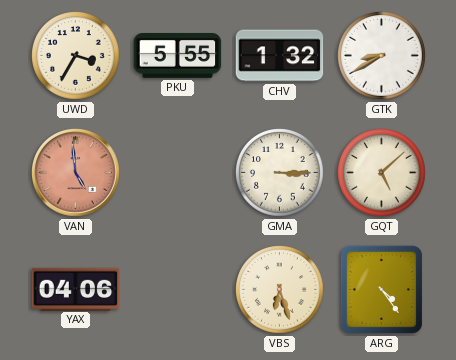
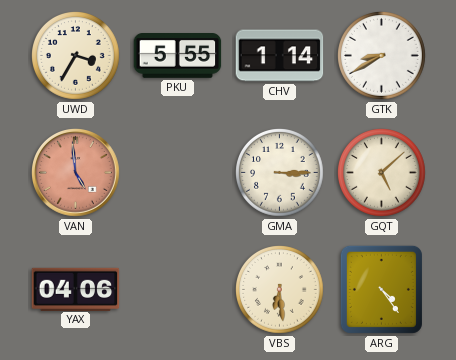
CHV: 1:32 -> 1:14 (280, 56)
VBS: 6:27 -> 6:29 (280, 290)
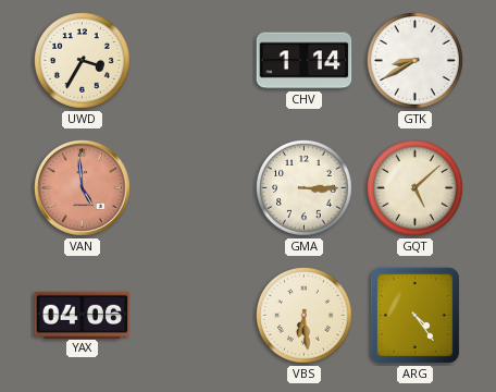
PKU: 5:55 -> none (178, 56)
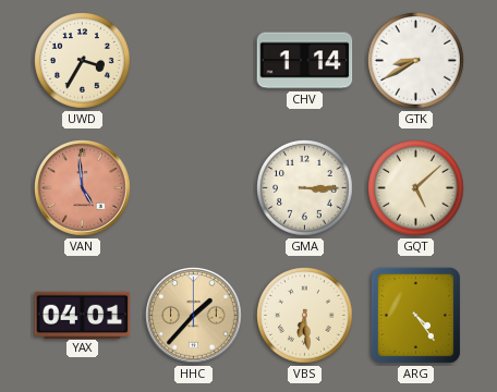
YAX: 04:06 -> 04:01 (83, 315)
HHC: none -> 1:37 (194, 316)
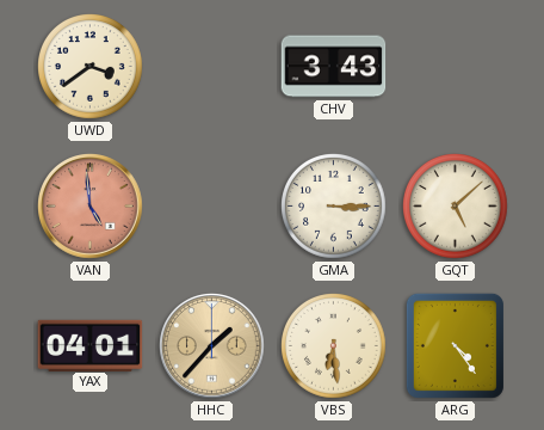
UWD: 3:35 -> 3:39 (91, 67)
CHV: 1:14 -> 3:43 (334, 67)
GTK: 8:40 -> none (416, 61)
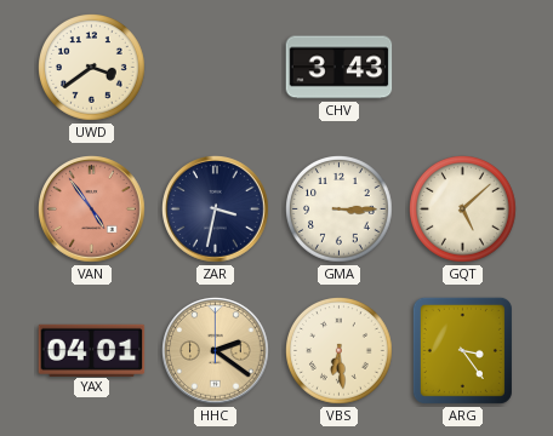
VAN: 4:59 -> 4:54 (92, 210)
ZAR: none -> 3:32 (216, 210)
HHC: 1:37 -> 2:21 (216, 351)
ARG: 4:24 -> 3:24 (462, 350)
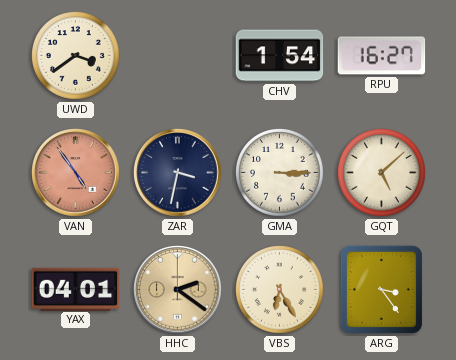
CHV: 3:43 -> 1:54 (280, 56)
RPU: none -> 16:27 (382, 56)
VBS: 6:29 -> 6:25 (280, 290)
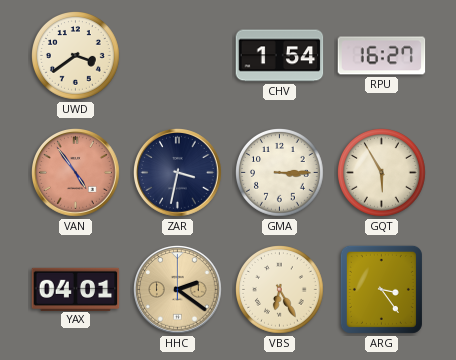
GQT: 5:08 -> 5:55 (382, 173)
